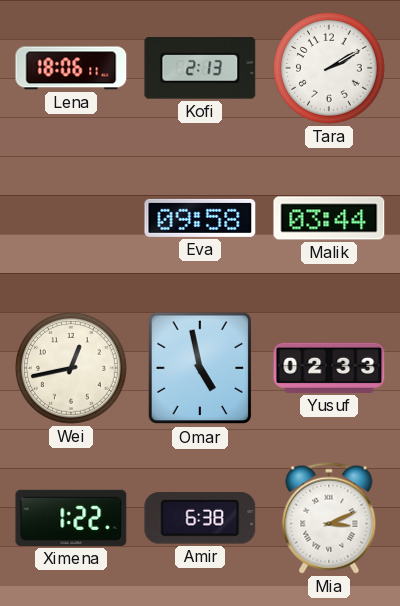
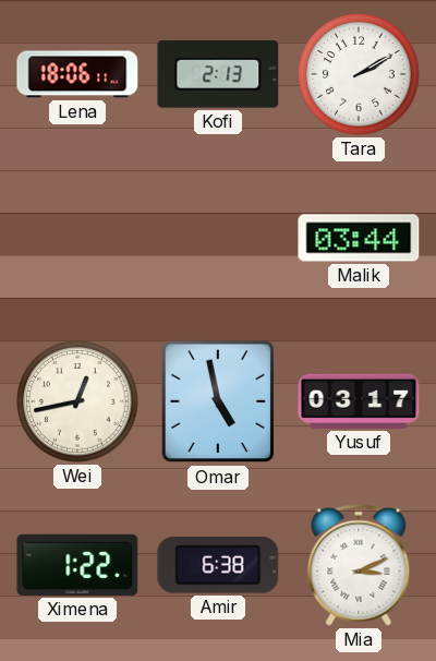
Eva: 09:58 -> none (200, 218)
Yusuf: 02:33 -> 03:17 (359, 401)
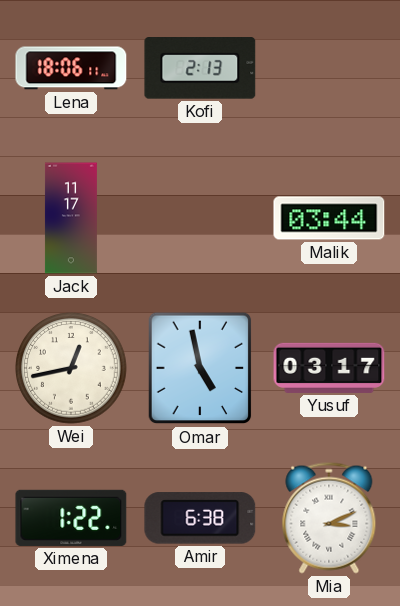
Tara: 2:10 -> none (359, 74)
Jack: none -> 11:17 (71, 218)
